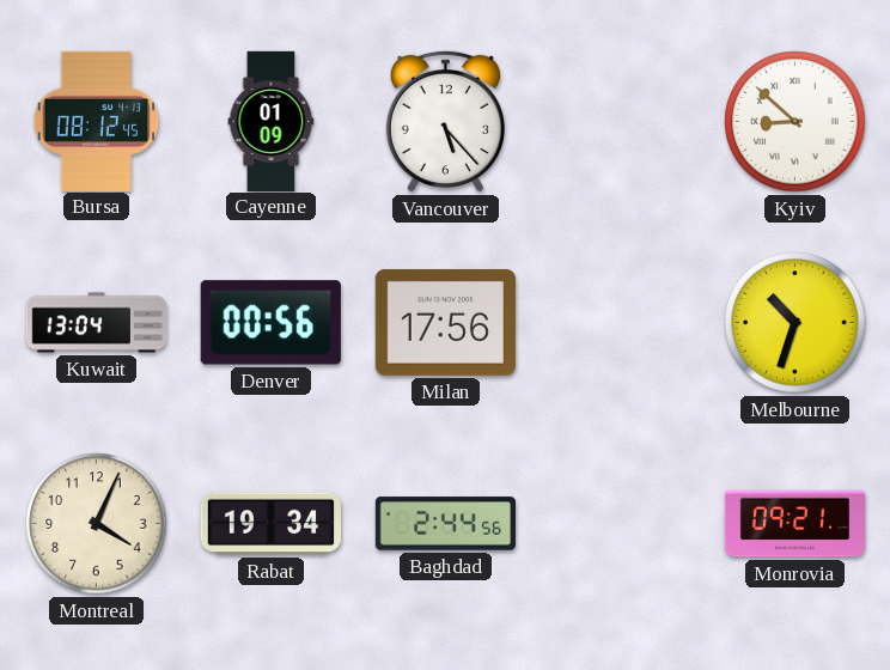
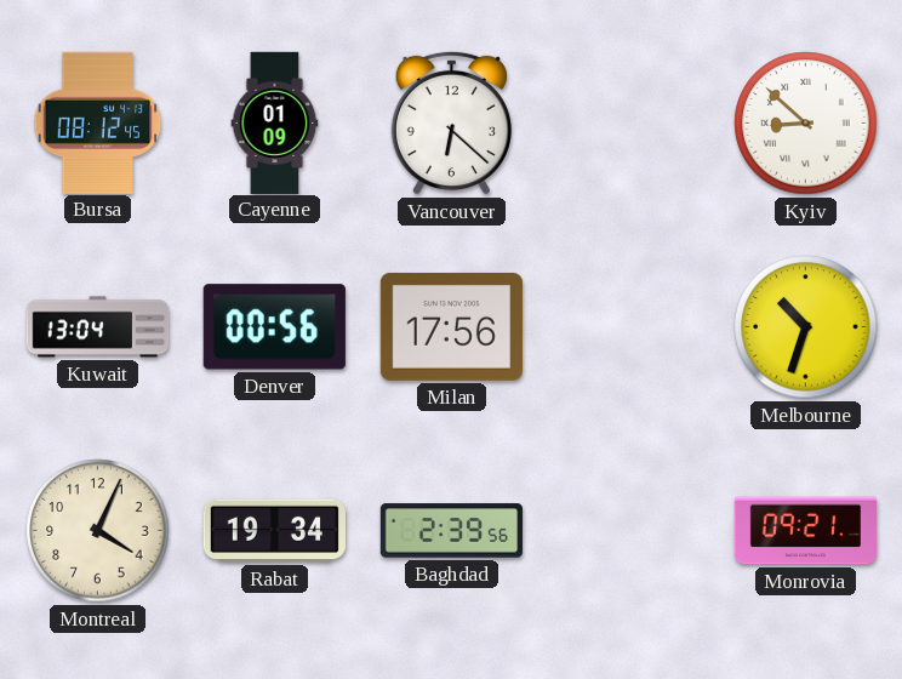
Vancouver: 5:23 -> 6:22 (451, 122)
Baghdad: 2:44 -> 2:39 (451, 531)
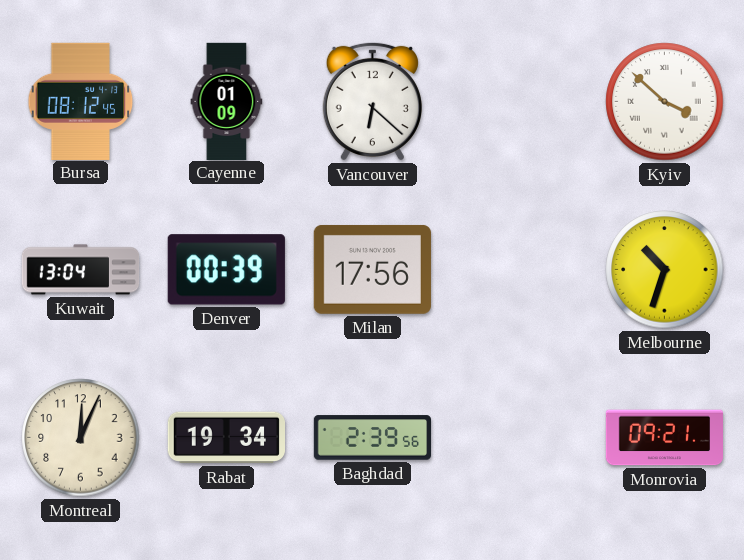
Kyiv: 8:52 -> 3:52 (665, 102)
Denver: 00:56 -> 00:39 (226, 270)
Montreal: 4:04 -> 12:04 (81, 438)
